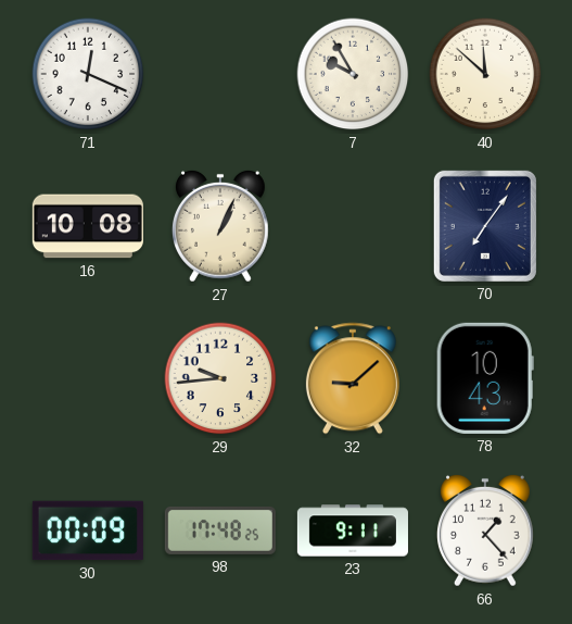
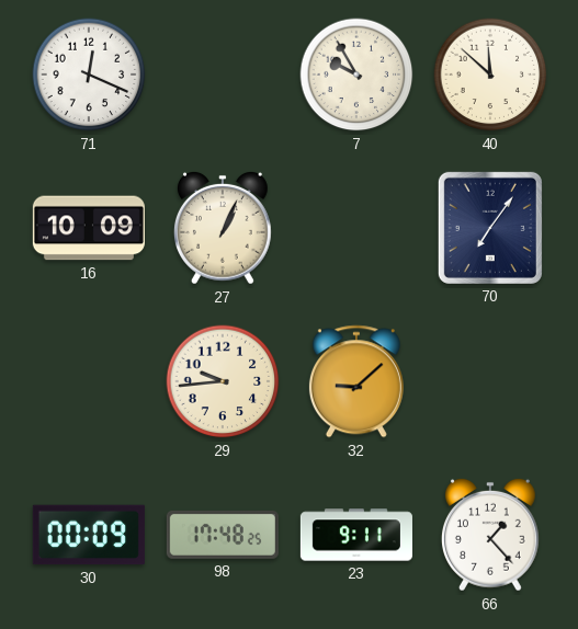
16: 10:08 -> 10:09 (89, 228)
78: 10:43 -> none (485, 378)
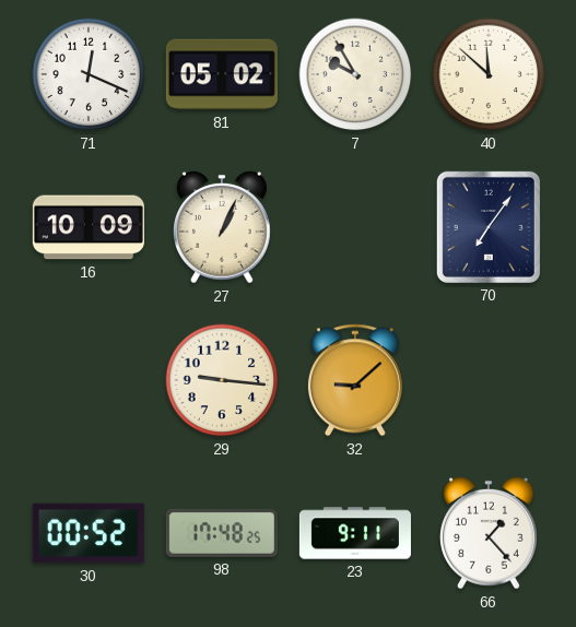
81: none -> 05:02 (222, 74)
29: 9:44 -> 9:16 (222, 380)
30: 00:09 -> 00:52 (89, 533)
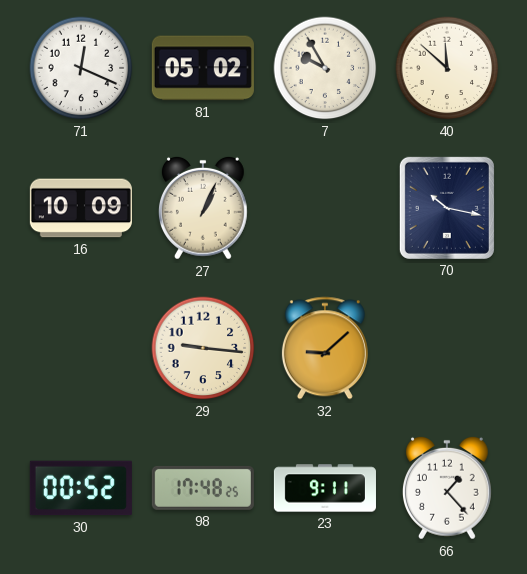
70: 7:06 -> 10:17 (447, 208)
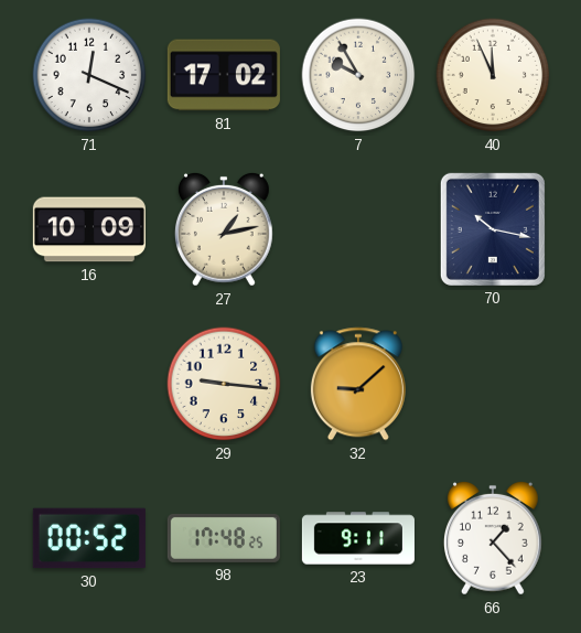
81: 05:02 -> 17:02 (224, 75)
40: 11:52 -> 11:56 (493, 75)
27: 1:04 -> 1:13 (224, 229)
